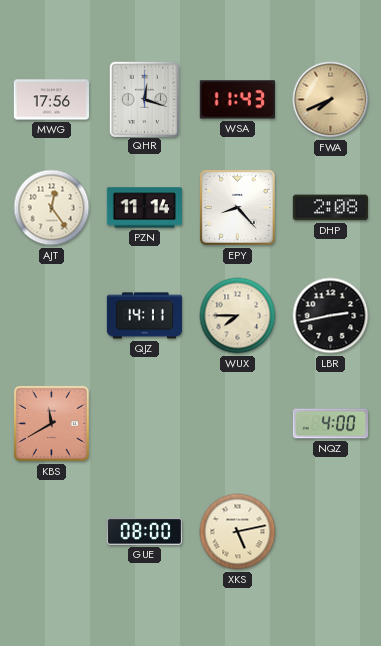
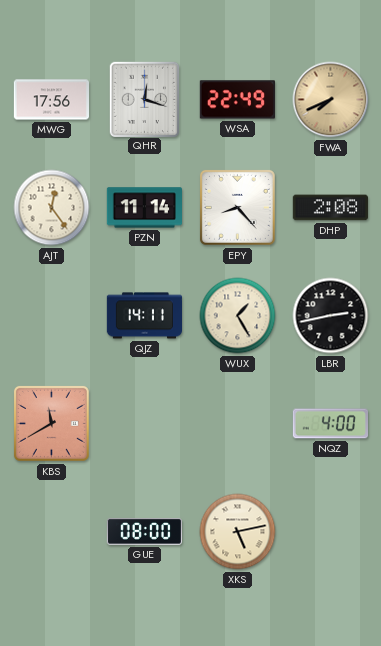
WSA: 11:43 -> 22:49 (237, 100)
WUX: 7:45 -> 1:25 (238, 316)
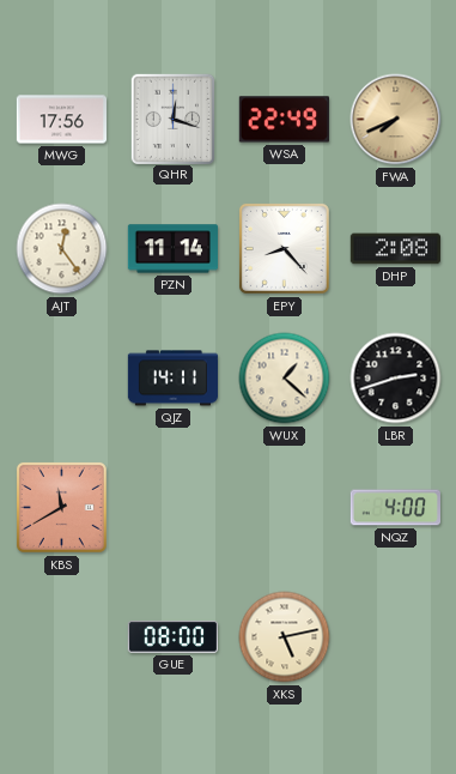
WUX: 1:25 -> 1:22 (285, 379)
LBR: 2:43 -> 2:42 (396, 379)
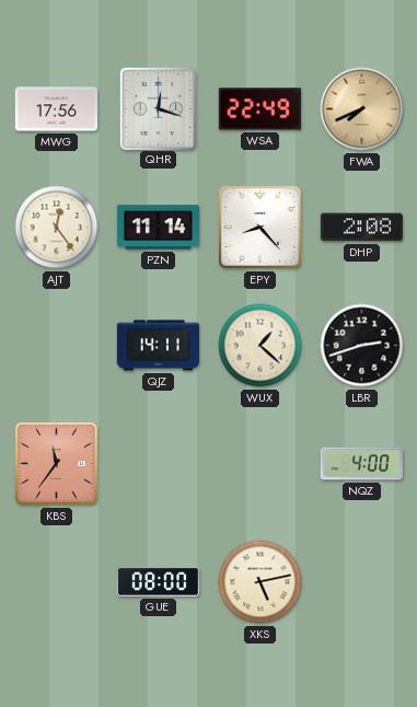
KBS: 11:40 -> 11:36 (56, 463)
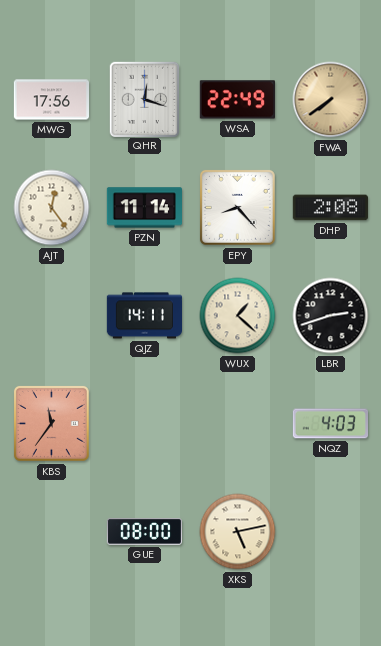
FWA: 7:41 -> 7:39 (331, 100)
NQZ: 4:00 -> 4:03 (330, 424)
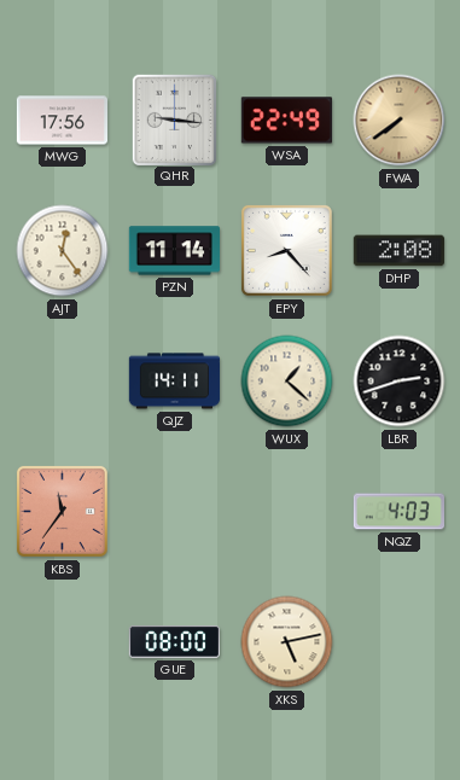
QHR: 12:18 -> 9:16 (174, 120)
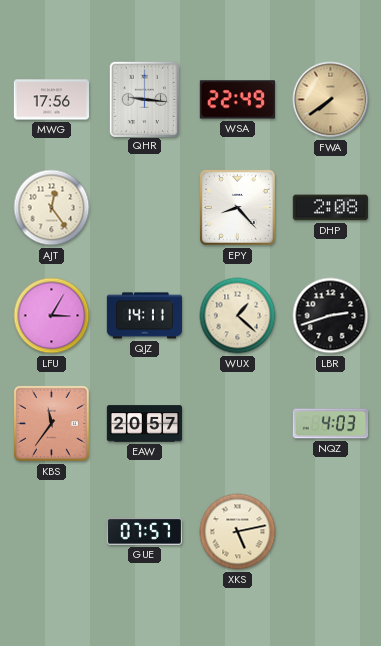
PZN: 11:14 -> none (174, 251)
LFU: none -> 3:05 (52, 316)
EAW: none -> 20:57 (144, 424)
GUE: 08:00 -> 07:57 (144, 532)
